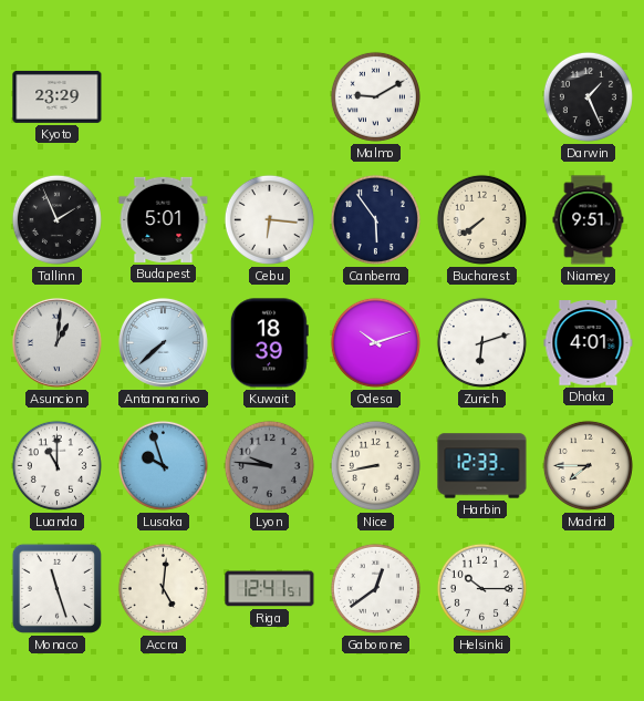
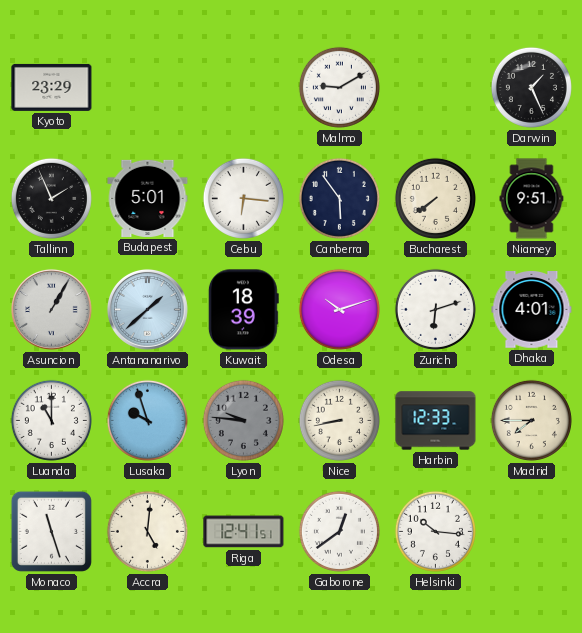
Asuncion: 1:01 -> 1:05 (51, 309)
Antananarivo: 7:38 -> 1:38 (147, 309)
Helsinki: 10:15 -> 10:16 (435, 531)
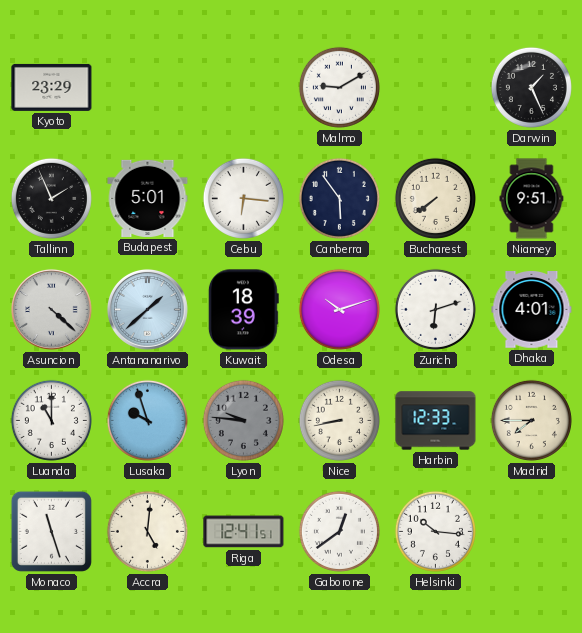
Asuncion: 1:05 -> 4:22 (51, 309)
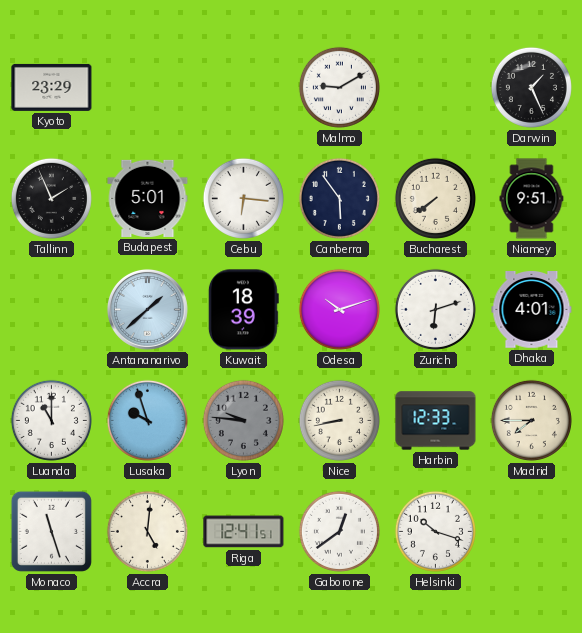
Asuncion: 4:22 -> none (51, 309)
Helsinki: 10:16 -> 10:18 (435, 531)
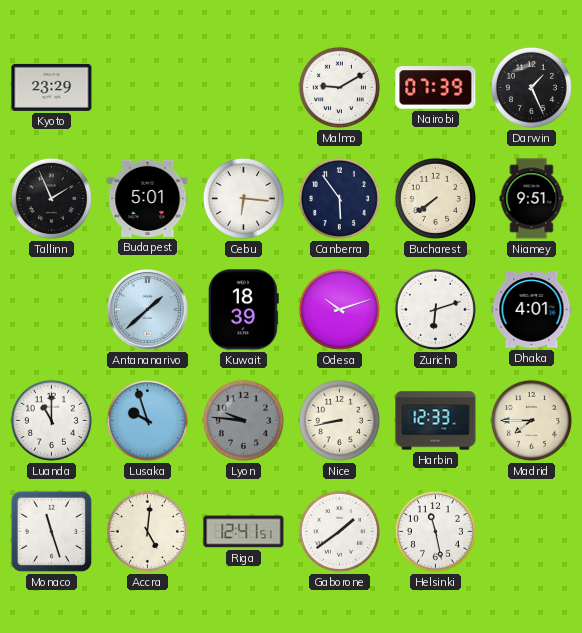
Nairobi: none -> 07:39 (436, 88)
Gaborone: 12:39 -> 1:39 (339, 531)
Helsinki: 10:18 -> 11:28 (435, 531)
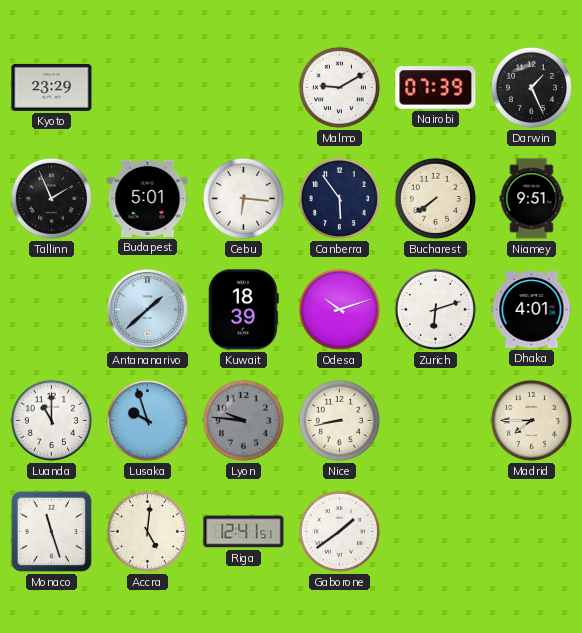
Harbin: 12:33 -> none (436, 421)
Helsinki: 11:28 -> none (435, 531)
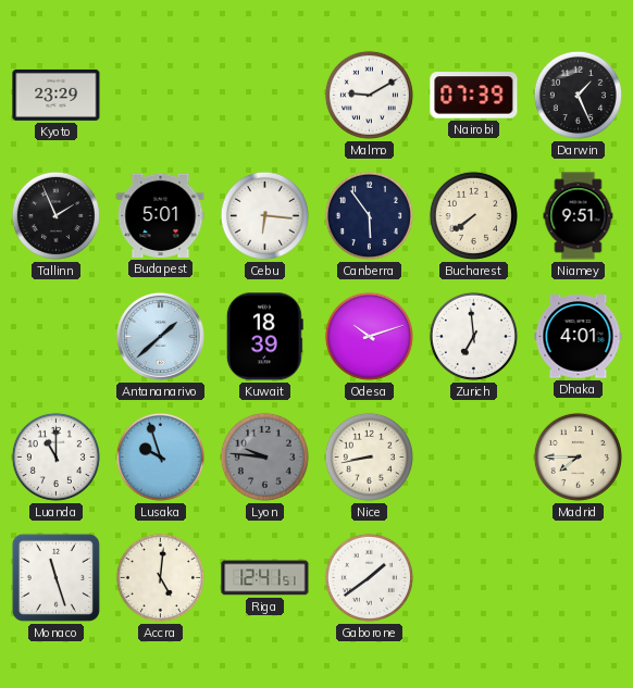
Zurich: 6:12 -> 6:59 (473, 336)
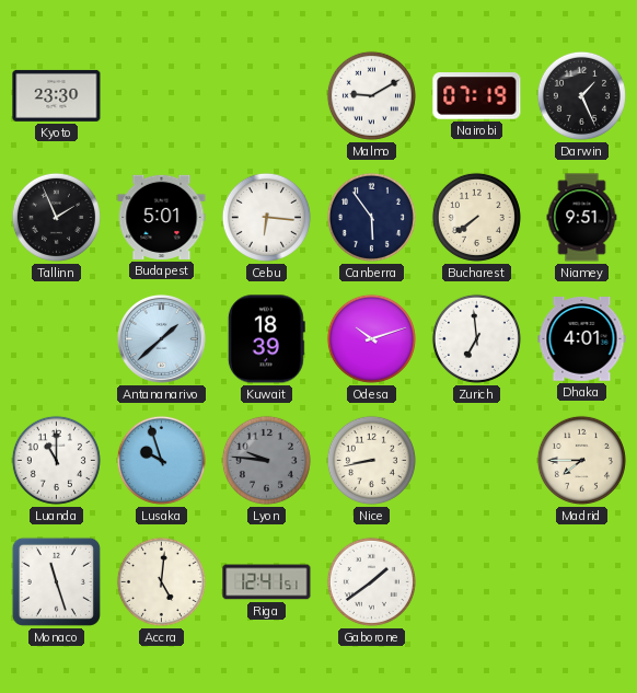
Kyoto: 23:29 -> 23:30 (57, 95)
Nairobi: 07:39 -> 07:19 (477, 96)
